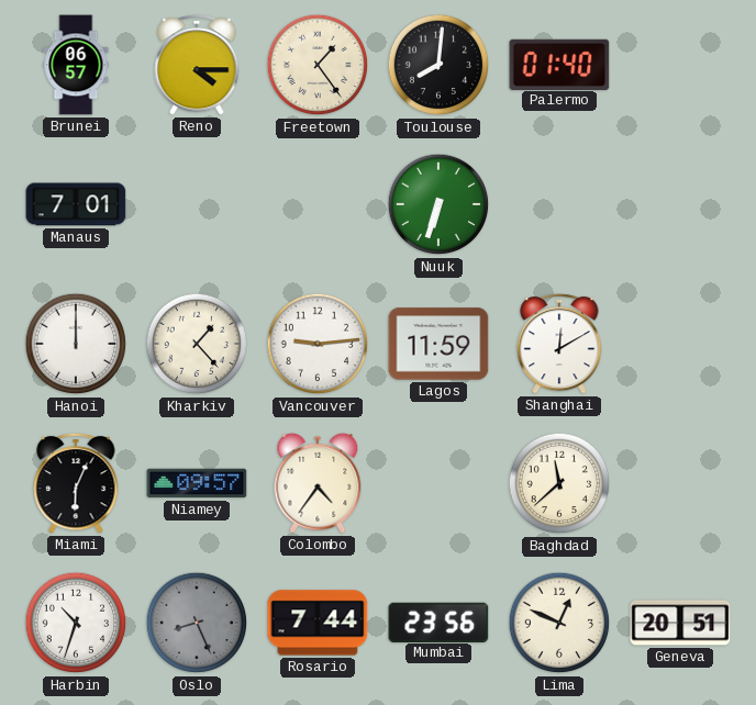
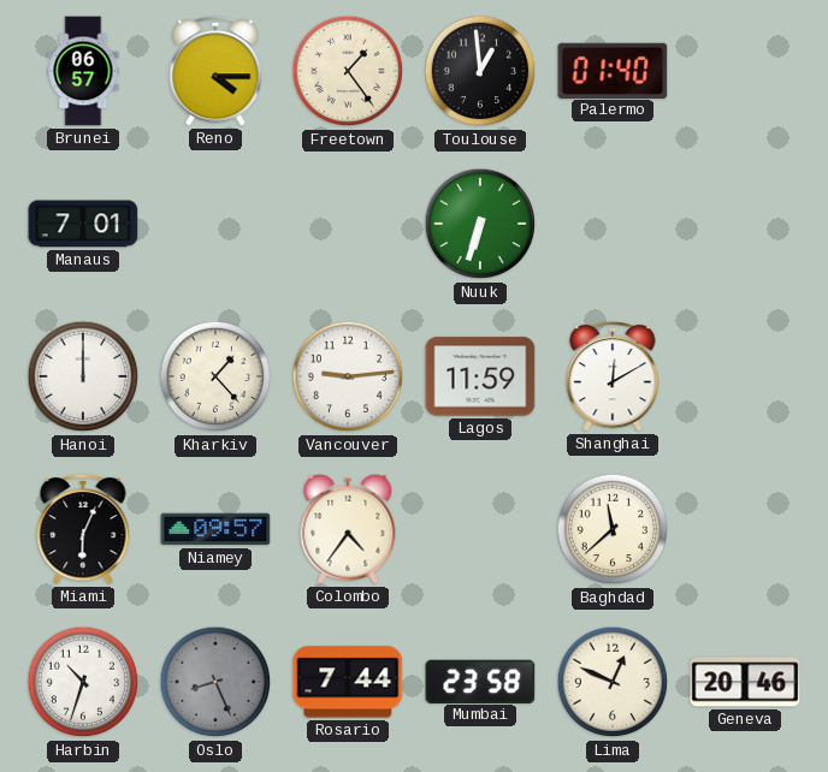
Toulouse: 8:01 -> 12:59 (480, 71)
Mumbai: 23:56 -> 23:58 (480, 681)
Geneva: 20:51 -> 20:46 (745, 682)
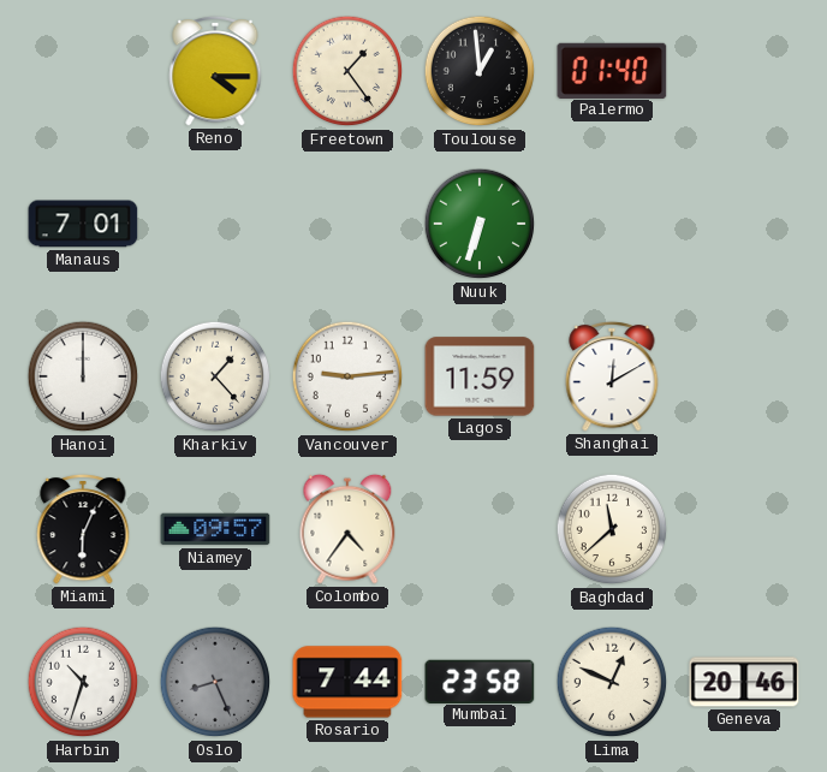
Brunei: 06:57 -> none (83, 71)
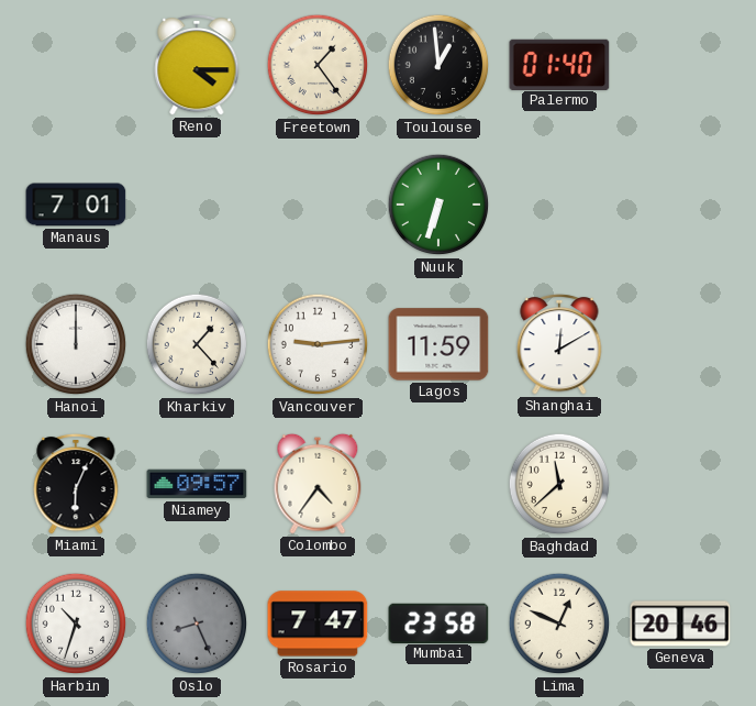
Rosario: 7:44 -> 7:47 (318, 624)
